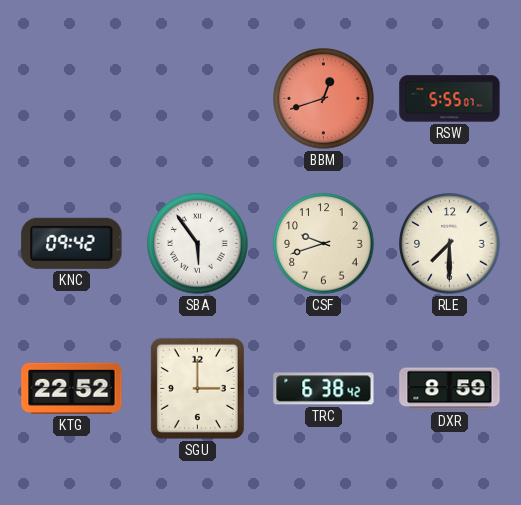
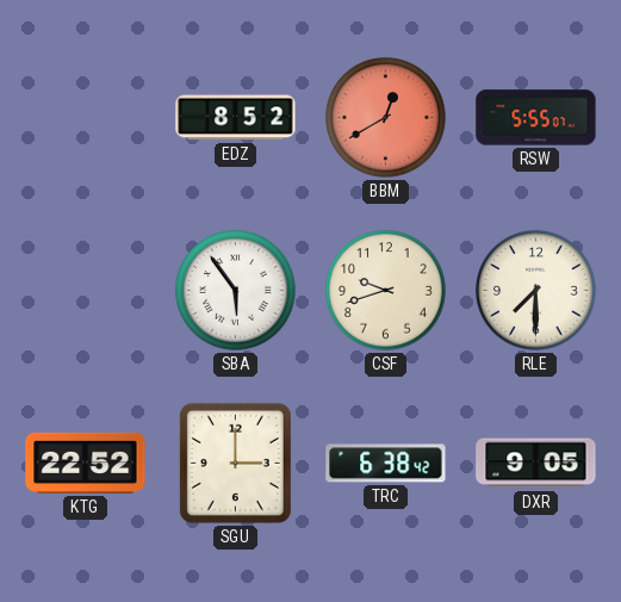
EDZ: none -> 8:52 (236, 118)
BBM: 12:42 -> 12:40 (386, 118)
KNC: 09:42 -> none (72, 243)
DXR: 8:59 -> 9:05 (536, 464)
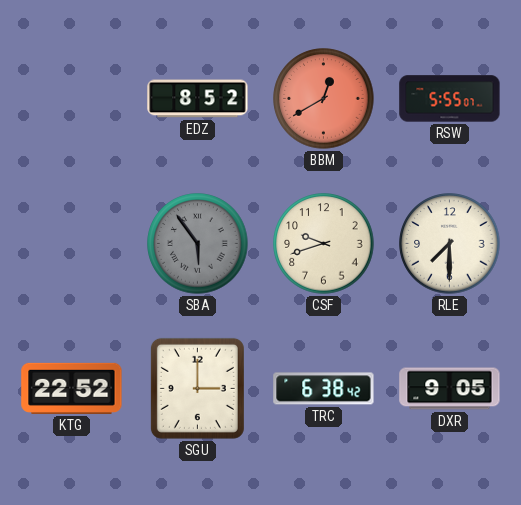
SBA dial: white -> grey (198, 244)
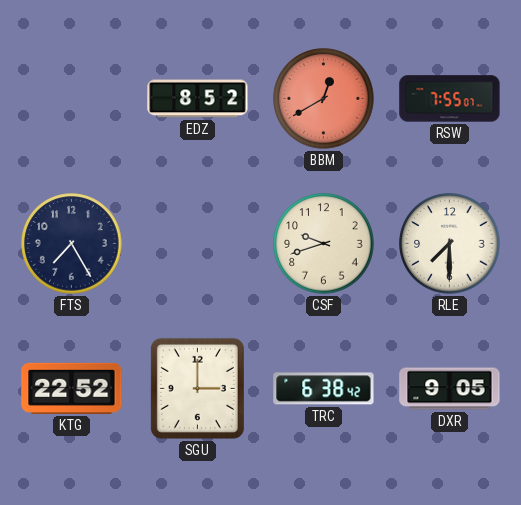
RSW: 5:55 -> 7:55 (450, 99)
FTS: none -> 7:25 (72, 244)
SBA: 5:54 -> none (198, 244)
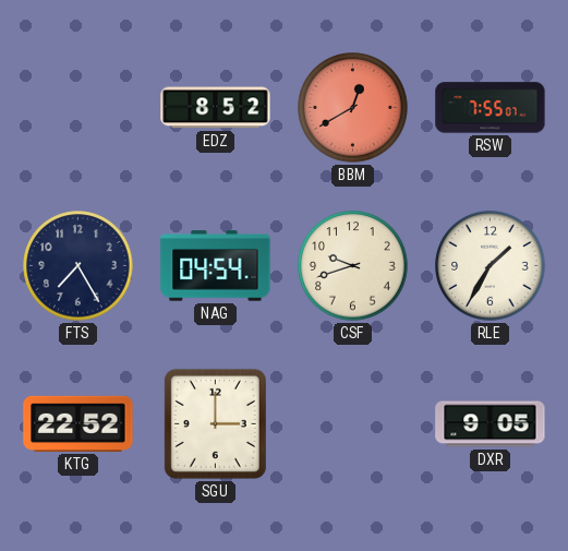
NAG: none -> 04:54 (216, 266)
RLE: 7:30 -> 1:35 (491, 266)
TRC: 6:38 -> none (324, 389)
